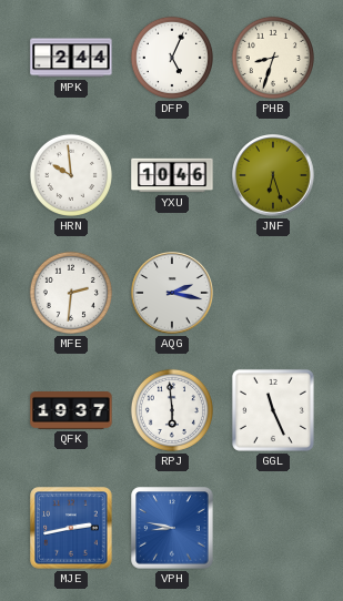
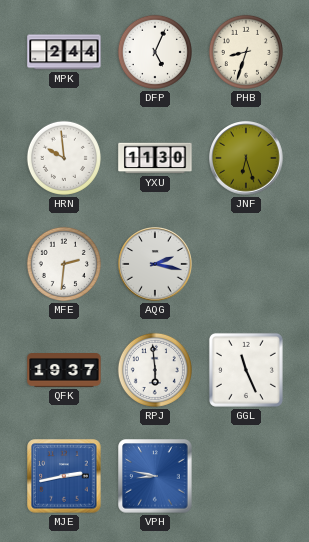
YXU: 10:46 -> 11:30 (155, 158)
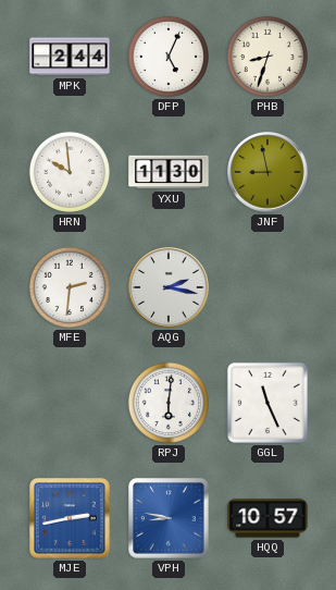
JNF: 6:27 -> 8:58 (267, 172)
QFK: 19:37 -> none (64, 371)
RPJ: 5:59 -> 6:01 (169, 403)
HQQ: none -> 10:57 (267, 518)
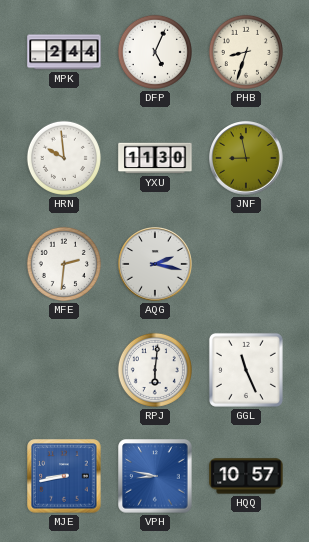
MJE: 2:43 -> 8:43 (64, 476)
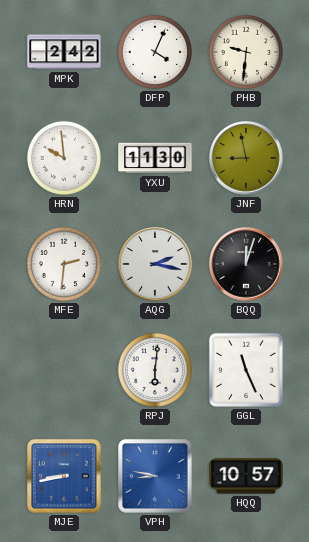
MPK: 2:44 -> 2:42 (64, 52)
DFP: 5:04 -> 4:04 (155, 52)
PHB: 8:33 -> 9:31 (246, 52)
BQQ: none -> 12:03 (246, 264)
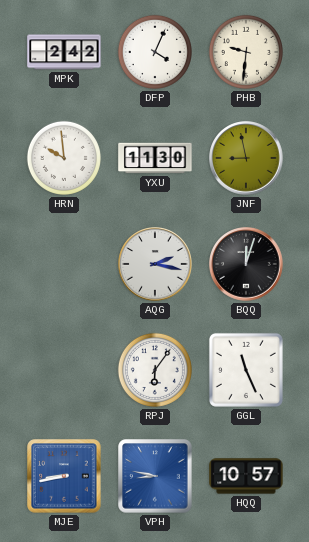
MFE: 2:31 -> none (64, 264)
RPJ: 6:01 -> 6:06 (155, 370)
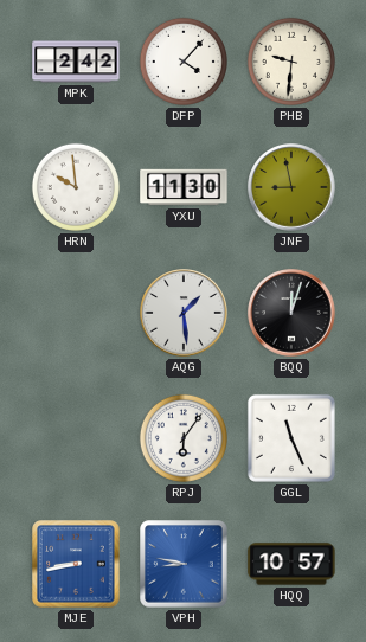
DFP: 4:04 -> 4:07 (184, 62)
AQG: 2:17 -> 1:29 (184, 313)
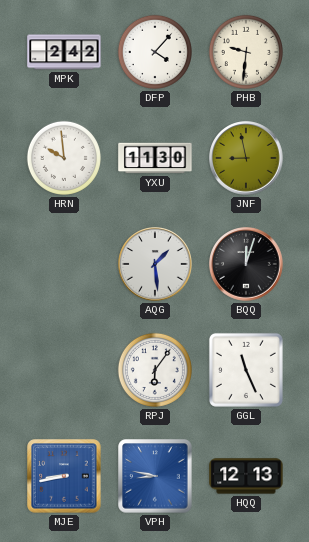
HQQ: 10:57 -> 12:13 (246, 476)
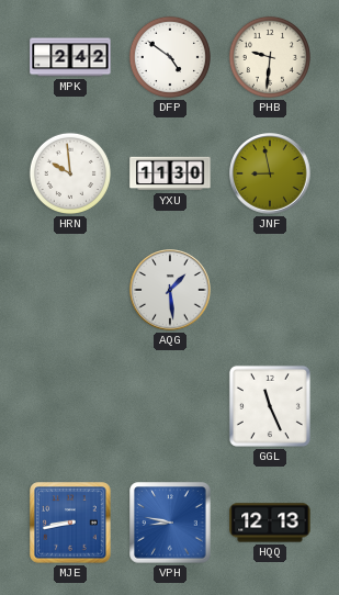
DFP: 4:07 -> 4:51 (170, 57)
BQQ: 12:03 -> none (246, 264)
RPJ: 6:06 -> none (155, 370)
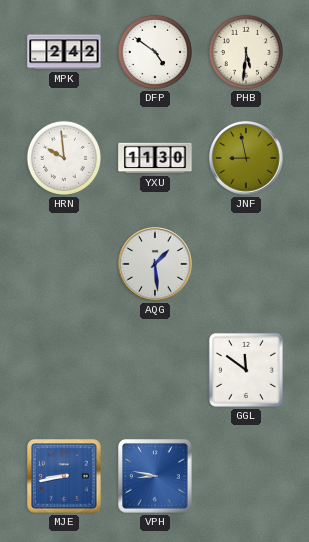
PHB: 9:31 -> 5:31 (246, 52)
GGL: 11:26 -> 11:51 (246, 370)
HQQ: 12:13 -> none (270, 523)
